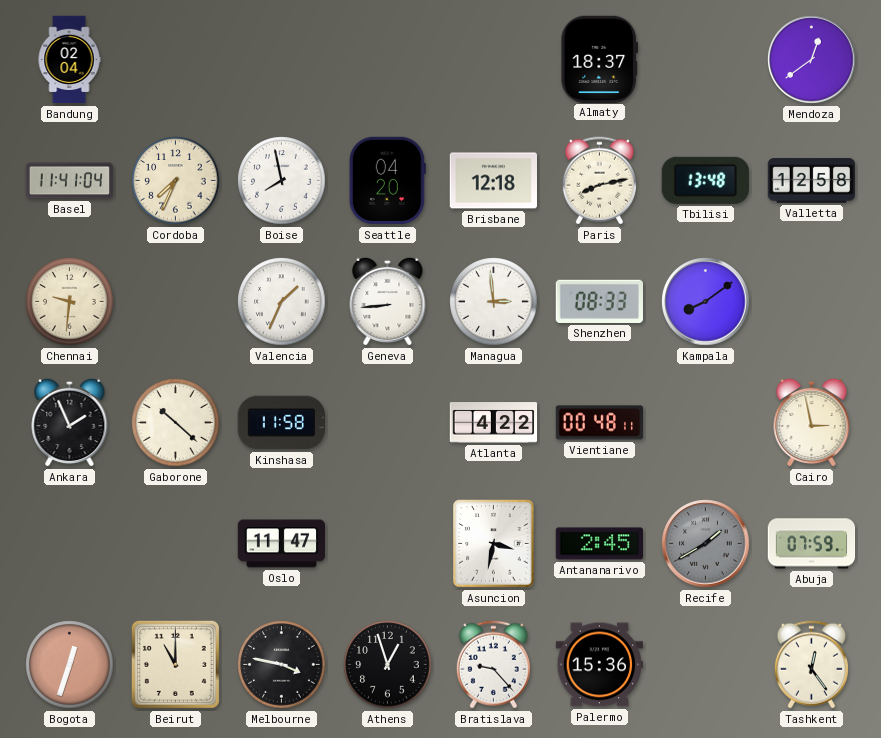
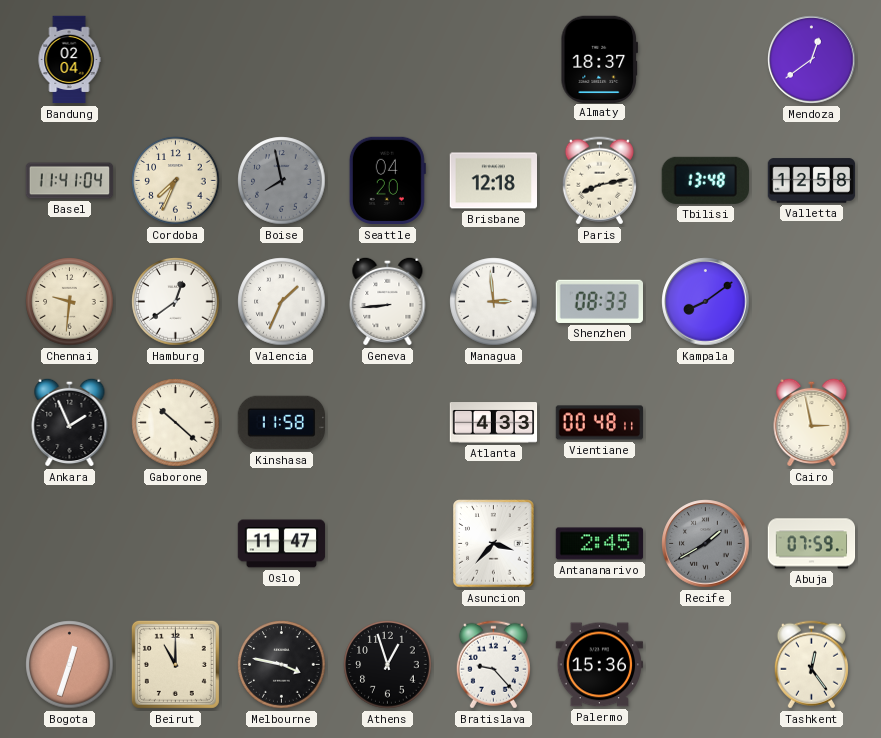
Boise dial: white -> grey (282, 181)
Hamburg: none -> 12:39 (176, 302)
Atlanta: 4:22 -> 4:33 (494, 423)
Asuncion: 3:32 -> 3:37 (494, 544)
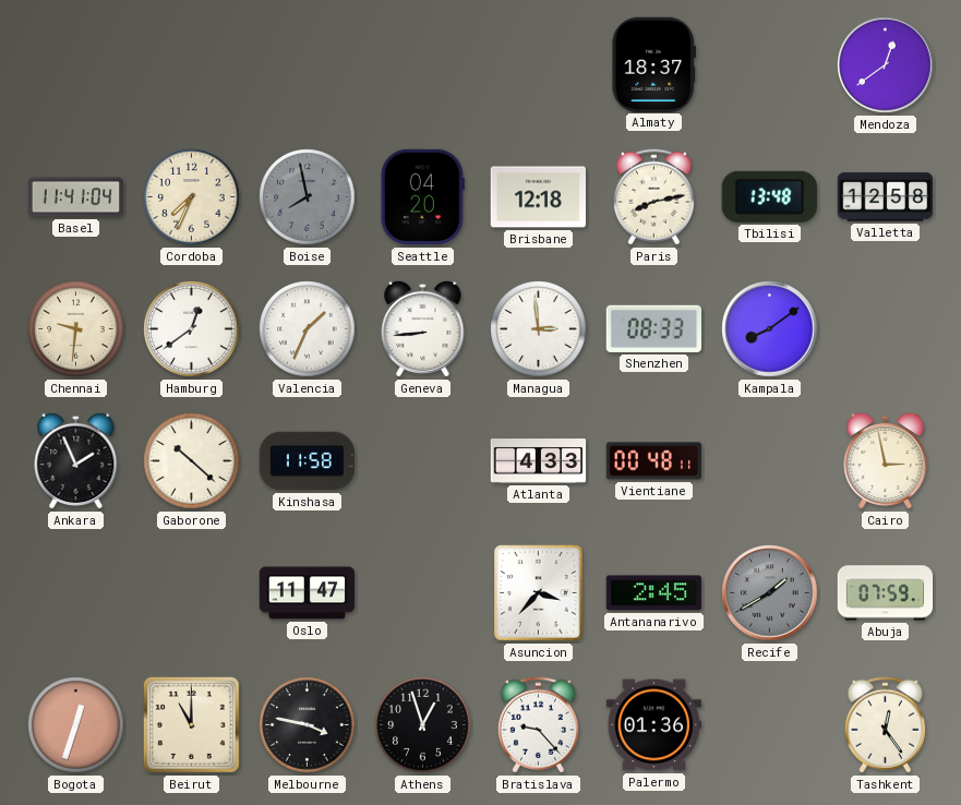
Bandung: 02:04 -> none (69, 60)
Palermo: 15:36 -> 01:36 (653, 725)
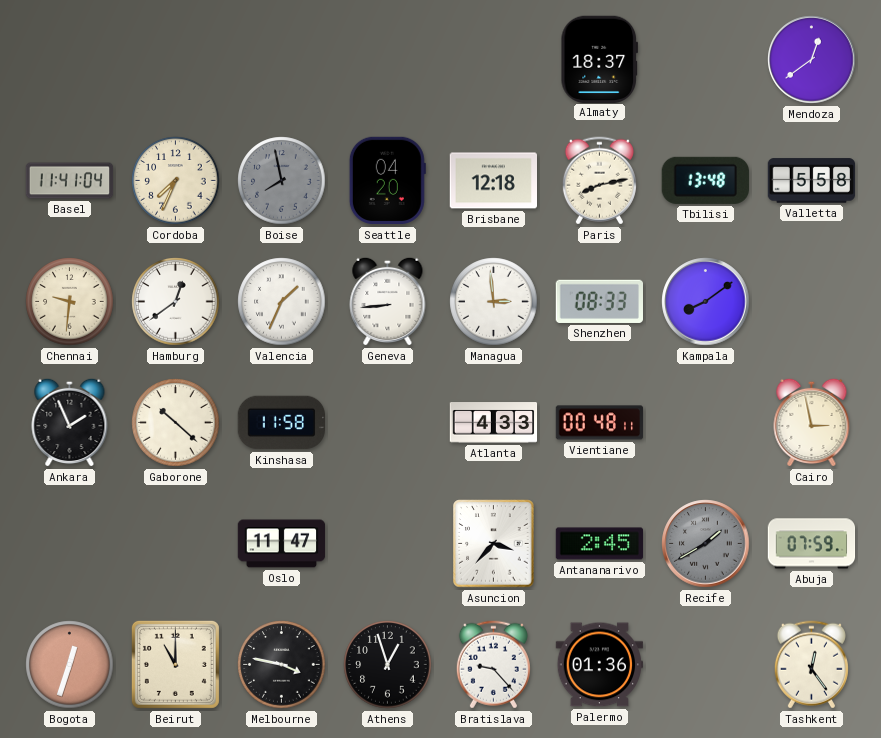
Valletta: 12:58 -> 5:58 (812, 181)
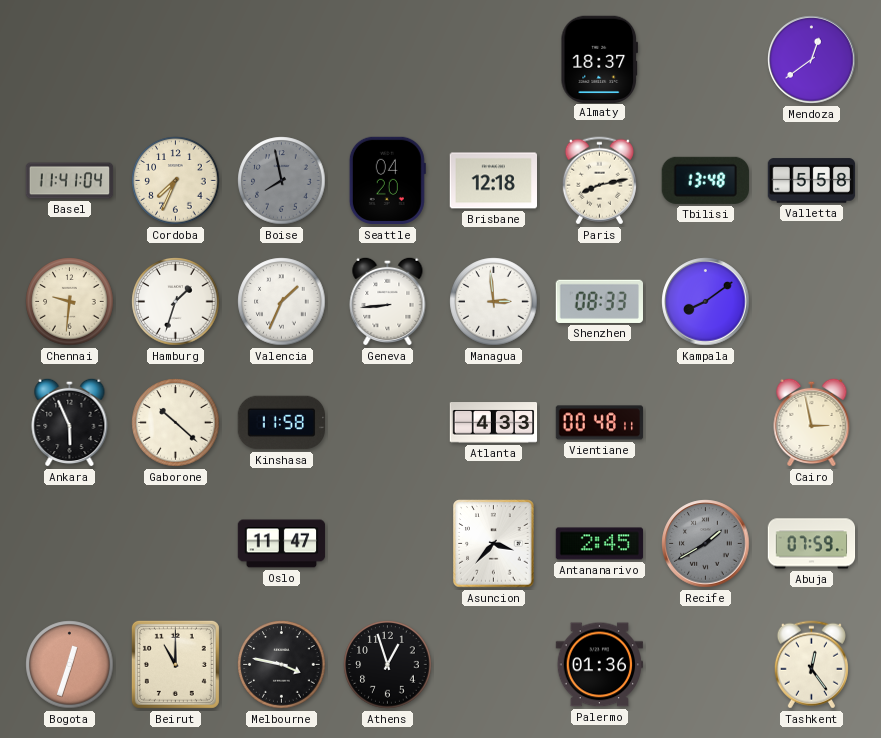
Hamburg: 12:39 -> 1:33 (176, 302)
Ankara: 1:56 -> 5:56 (70, 422)
Bratislava: 9:23 -> none (493, 665)
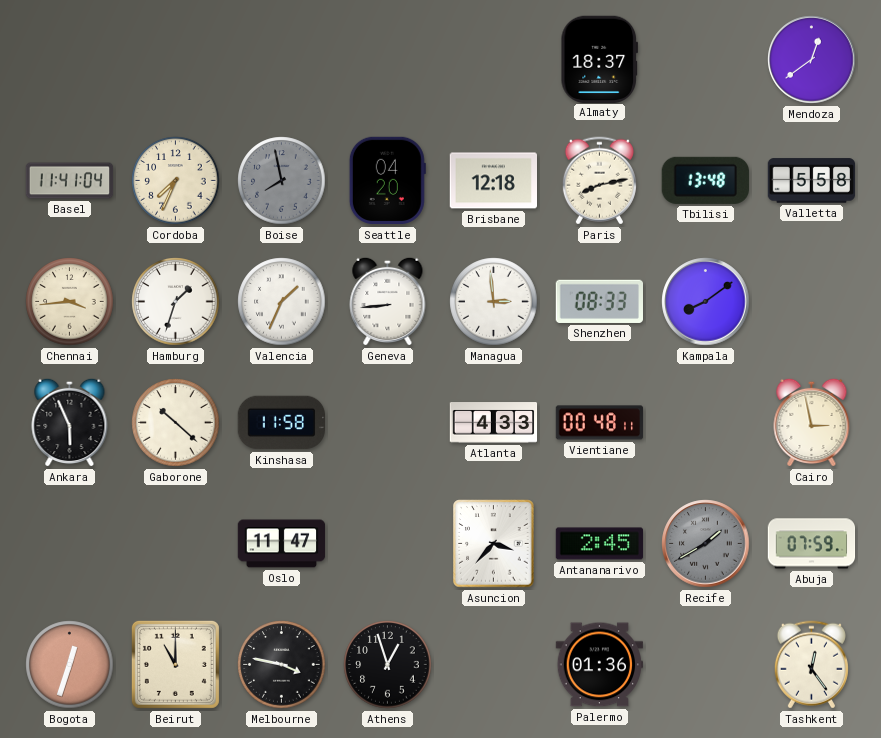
Chennai: 9:31 -> 3:44 (70, 302)
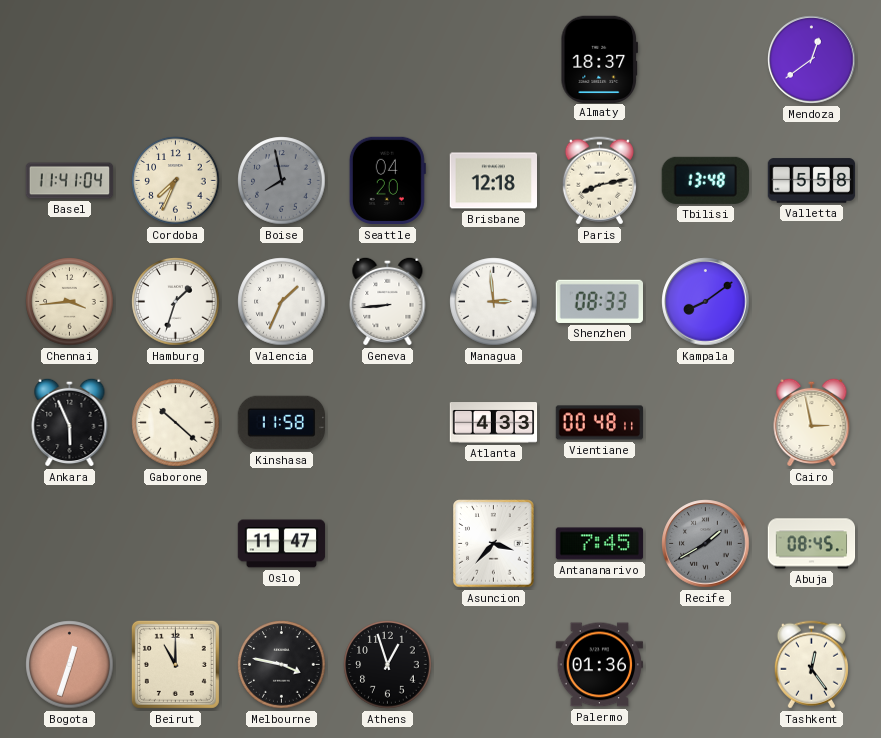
Antananarivo: 2:45 -> 7:45 (600, 544)
Abuja: 07:59 -> 08:45 (812, 544)
